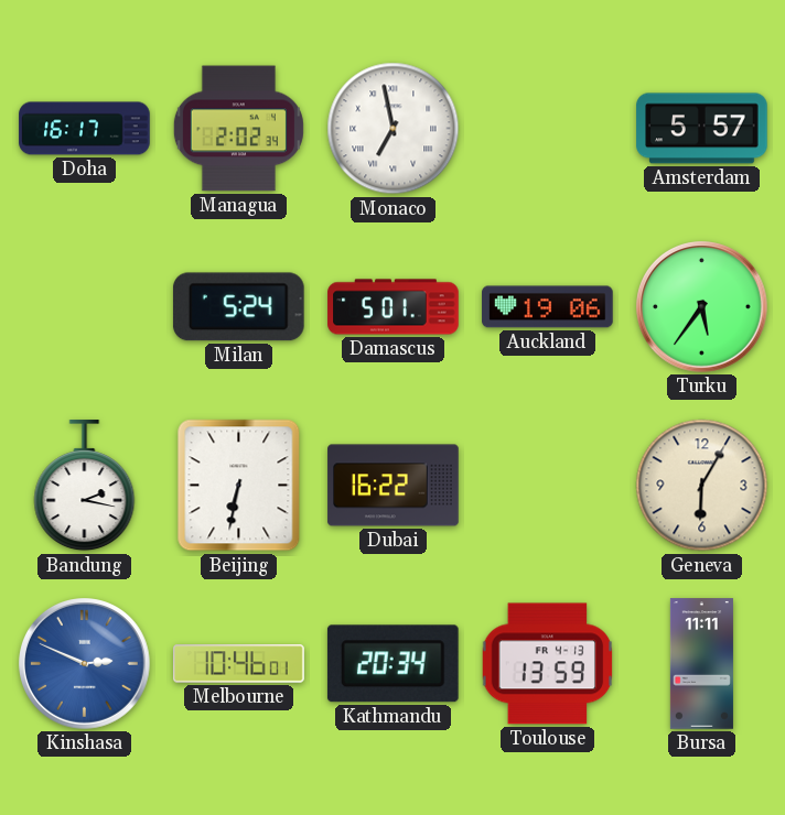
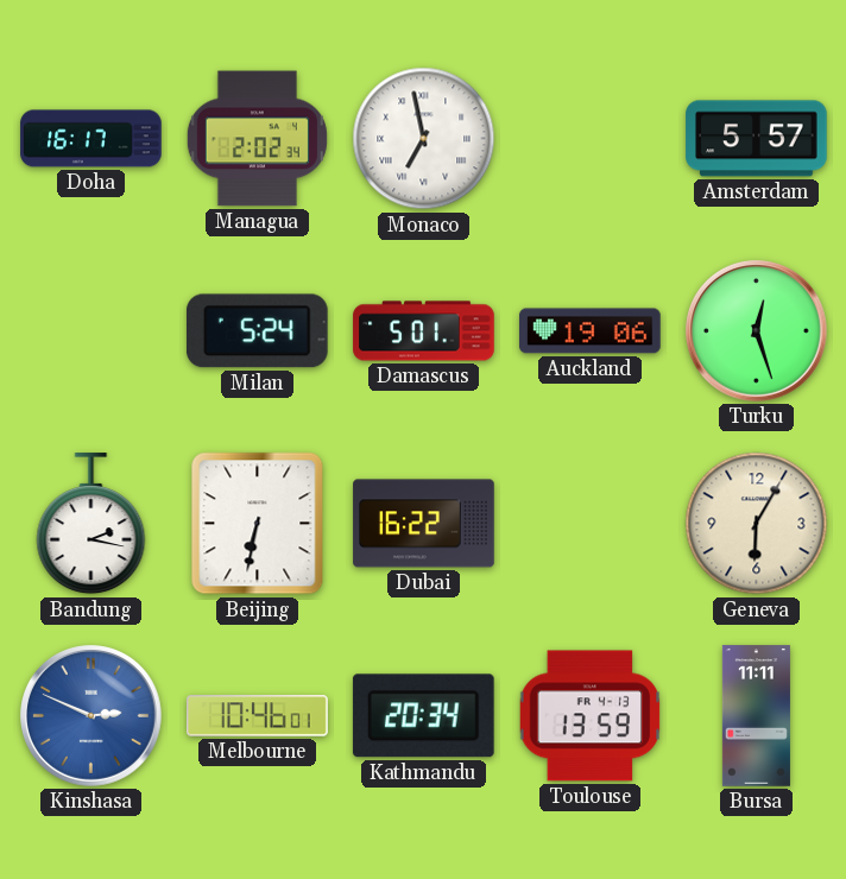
Turku: 5:36 -> 12:27 (757, 331)
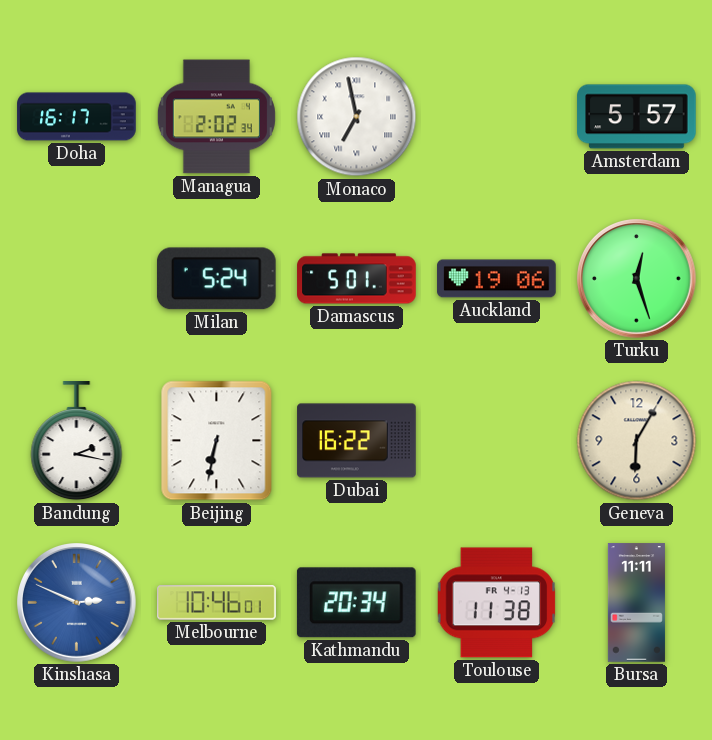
Toulouse: 13:59 -> 11:38 (497, 603)
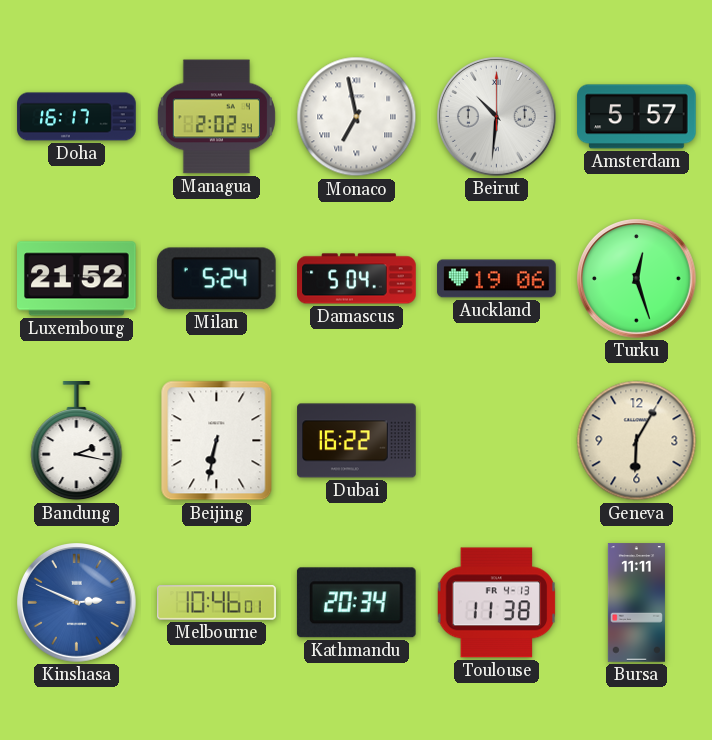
Beirut: none -> 10:31 (497, 117)
Luxembourg: none -> 21:52 (77, 279)
Damascus: 5:01 -> 5:04 (357, 279)
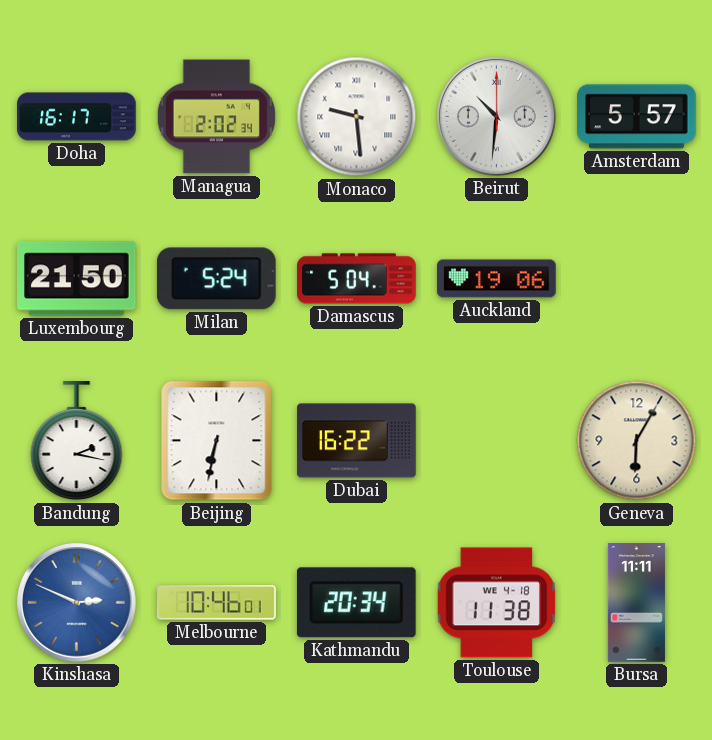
Monaco: 6:58 -> 9:29 (357, 117)
Luxembourg: 21:52 -> 21:50 (77, 279)
Turku: 12:27 -> none (637, 279)
Toulouse date: FR 4-13 -> WE 4-18 (497, 603)
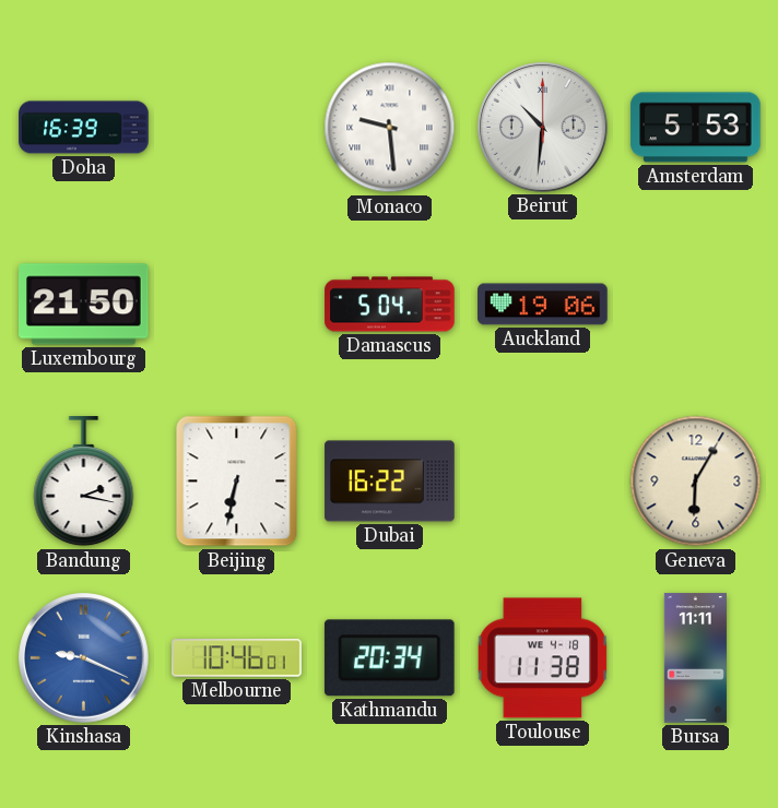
Doha: 16:17 -> 16:39 (84, 128)
Managua: 2:02 -> none (216, 117)
Amsterdam: 5:57 -> 5:53 (696, 128)
Milan: 5:24 -> none (216, 279)
Kinshasa: 2:49 -> 9:19 (84, 658)
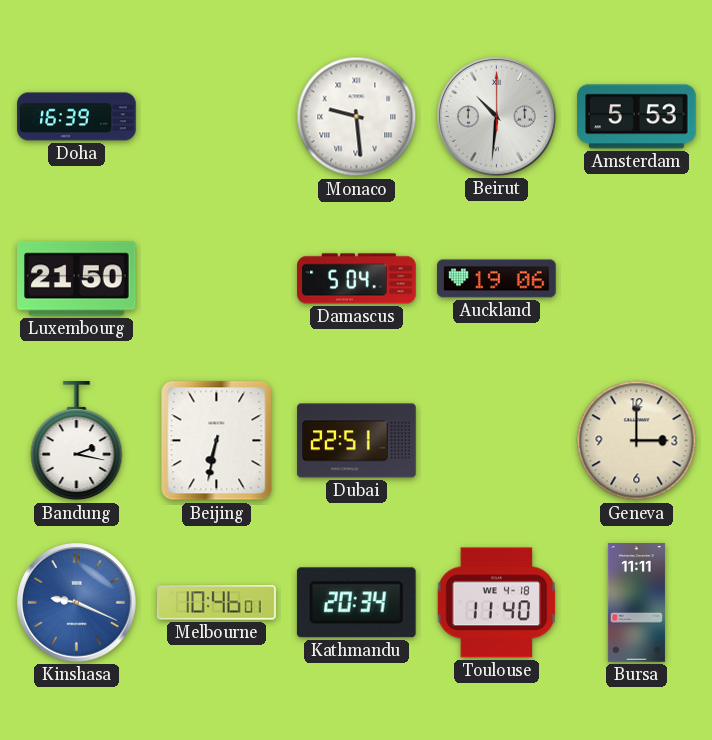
Dubai: 16:22 -> 22:51 (357, 441)
Geneva: 6:05 -> 3:00 (637, 441)
Toulouse: 11:38 -> 11:40 (497, 603)
